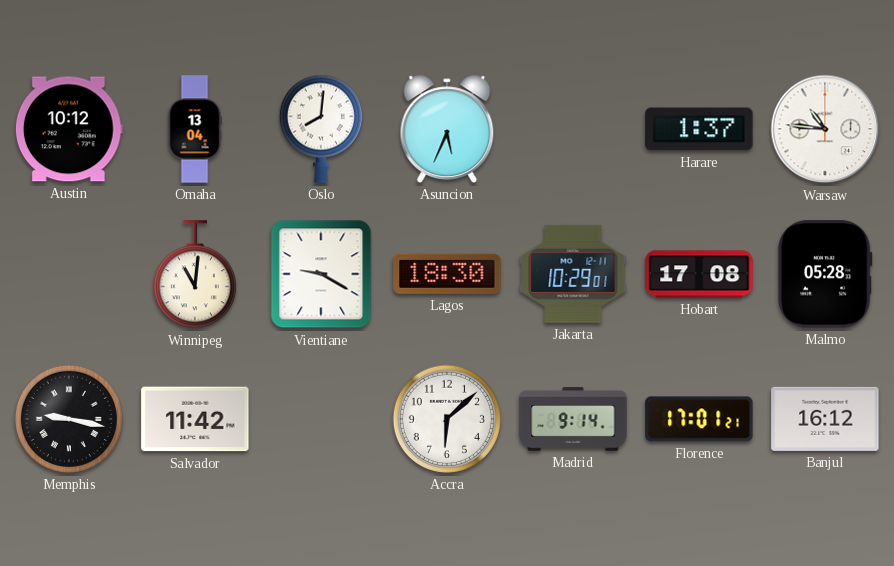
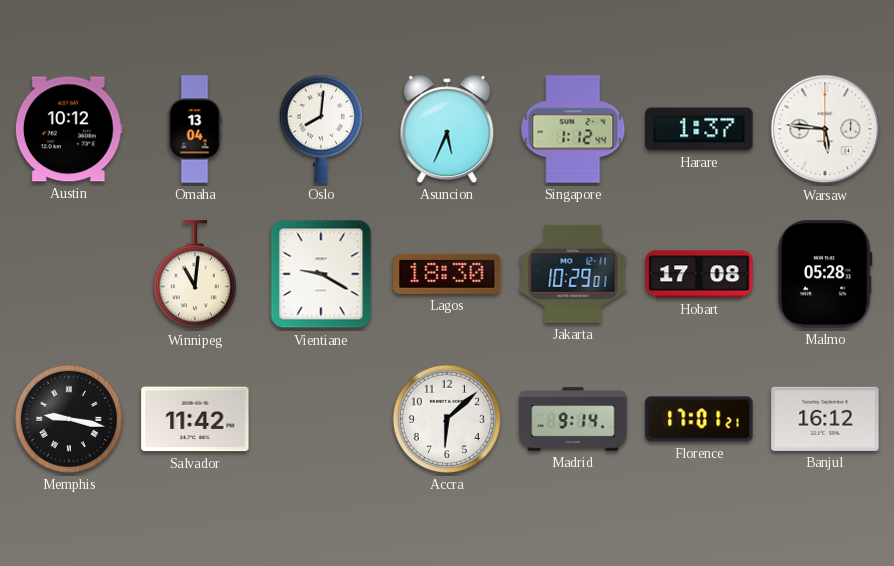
Singapore: none -> 1:12 (573, 129)
Warsaw: 10:46 -> 5:46 (825, 129)
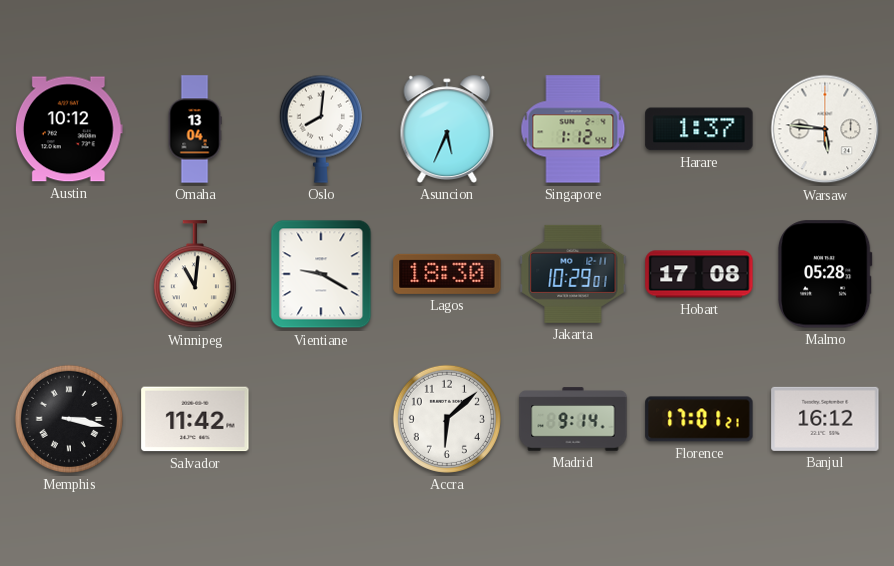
Memphis: 9:17 -> 3:17 (69, 419)
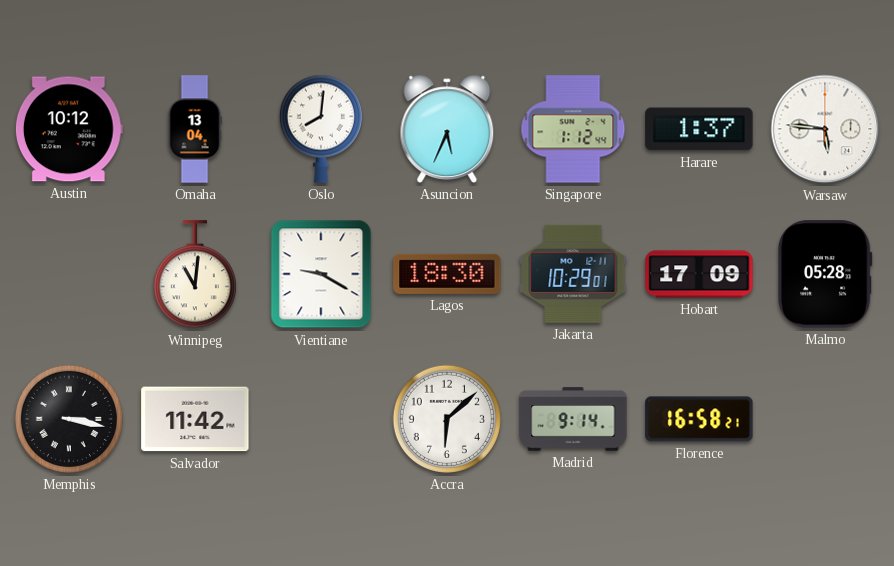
Hobart: 17:08 -> 17:09 (699, 274)
Florence: 17:01 -> 16:58 (699, 419)
Banjul: 16:12 -> none (825, 419)
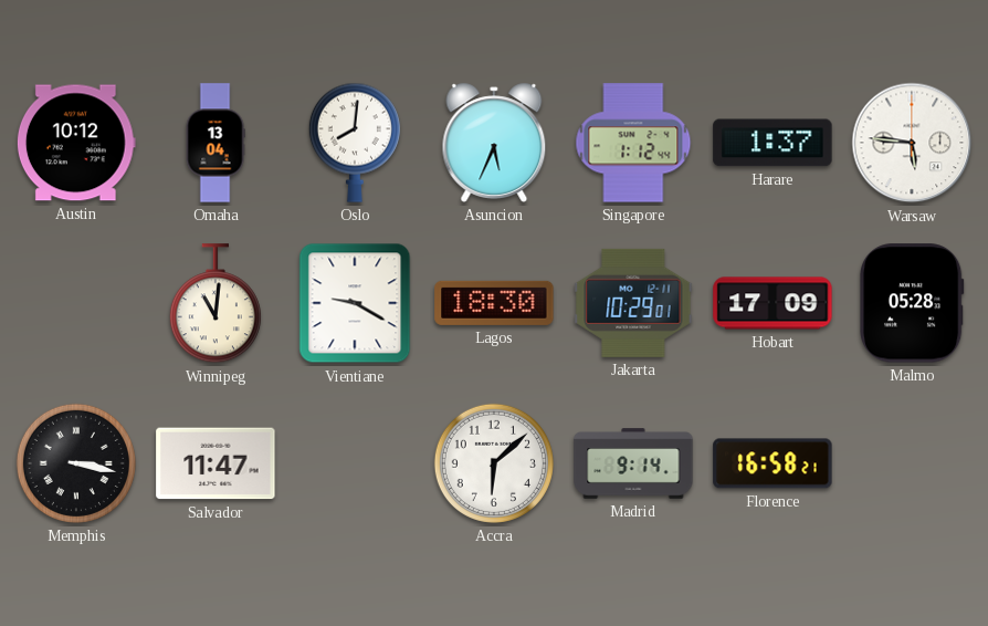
Salvador: 11:42 -> 11:47 (216, 463)
